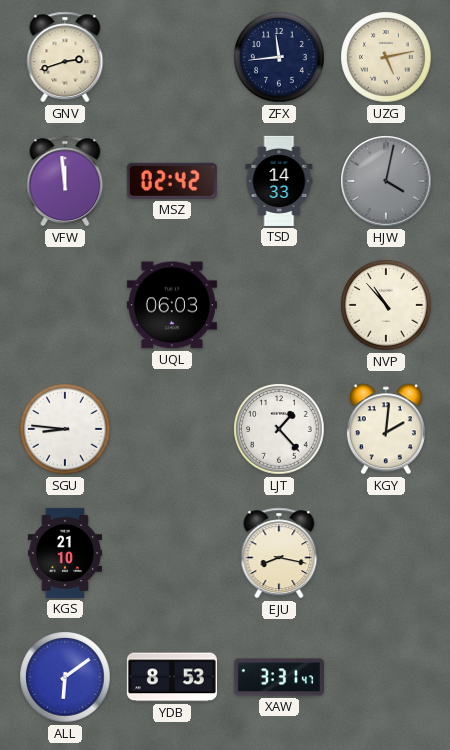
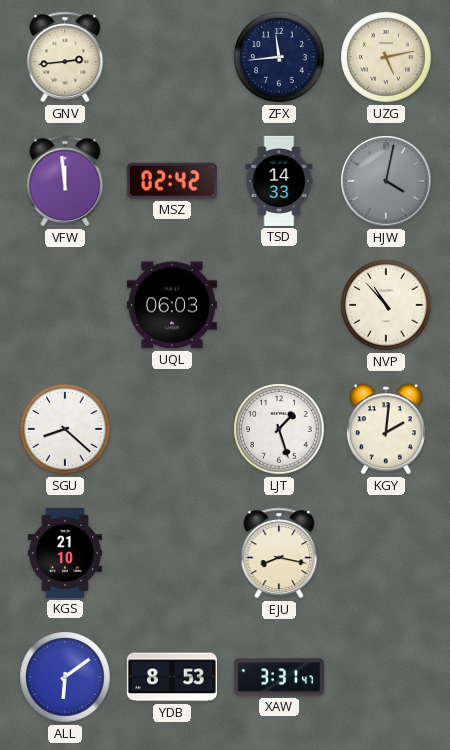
GNV: 2:42 -> 2:44 (65, 57)
SGU: 8:46 -> 8:22 (65, 429)
LJT: 1:23 -> 1:27 (279, 429)
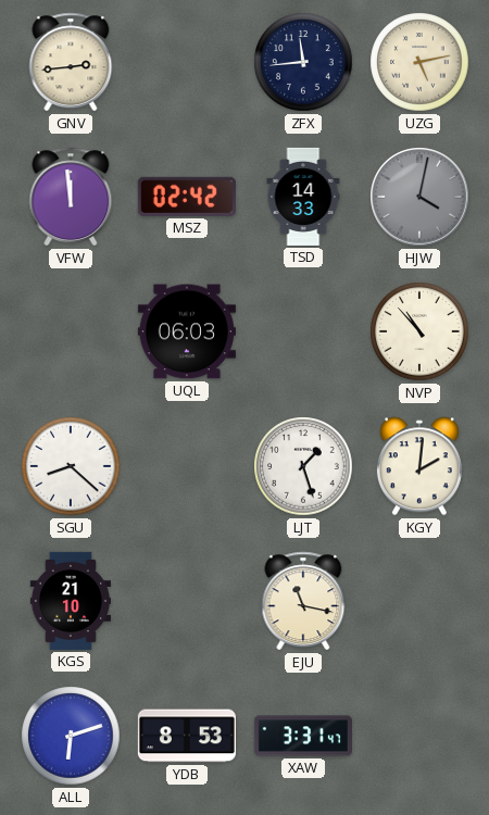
EJU: 8:17 -> 11:17 (303, 601)
ALL: 6:09 -> 6:12 (71, 736)
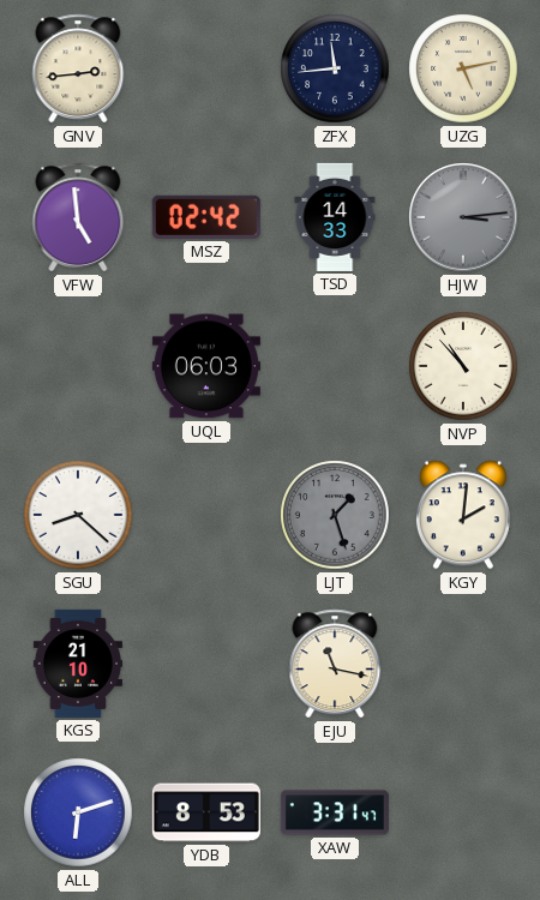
VFW: 11:59 -> 4:59 (78, 217)
HJW: 4:02 -> 3:14 (463, 217)
LJT dial: white -> grey (335, 515)
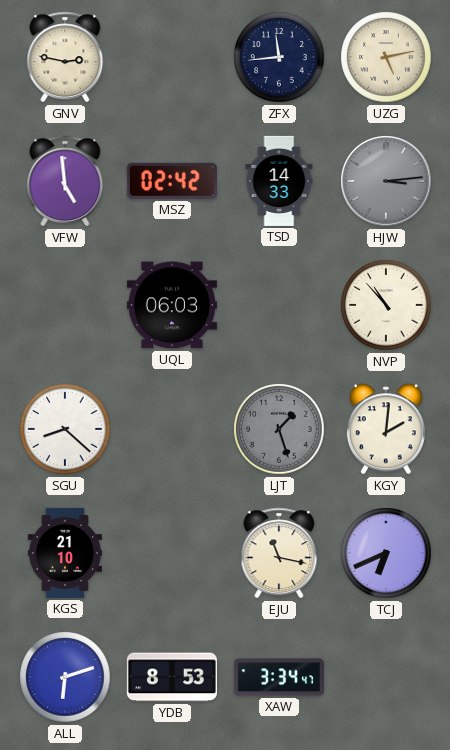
GNV: 2:44 -> 2:47 (65, 57)
TCJ: none -> 6:41 (386, 553)
XAW: 3:31 -> 3:34 (279, 677)
